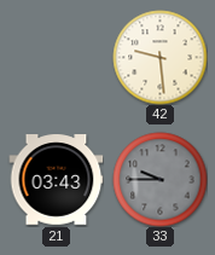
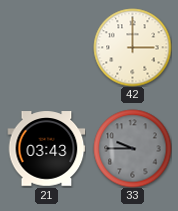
42: 9:29 -> 3:00 (132, 47)
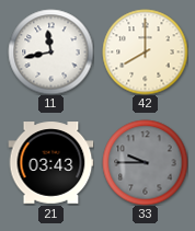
11: none -> 11:43 (50, 51)
42: 3:00 -> 8:00 (145, 51)
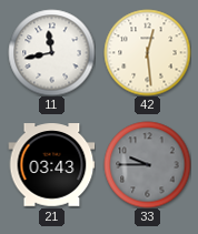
42: 8:00 -> 12:29 (147, 52)
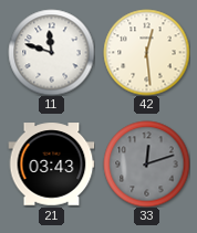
11: 11:43 -> 11:48 (51, 52)
33: 9:45 -> 12:12 (146, 163)
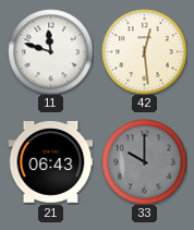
21: 03:43 -> 06:43 (50, 162)
33: 12:12 -> 10:00 (144, 161)
